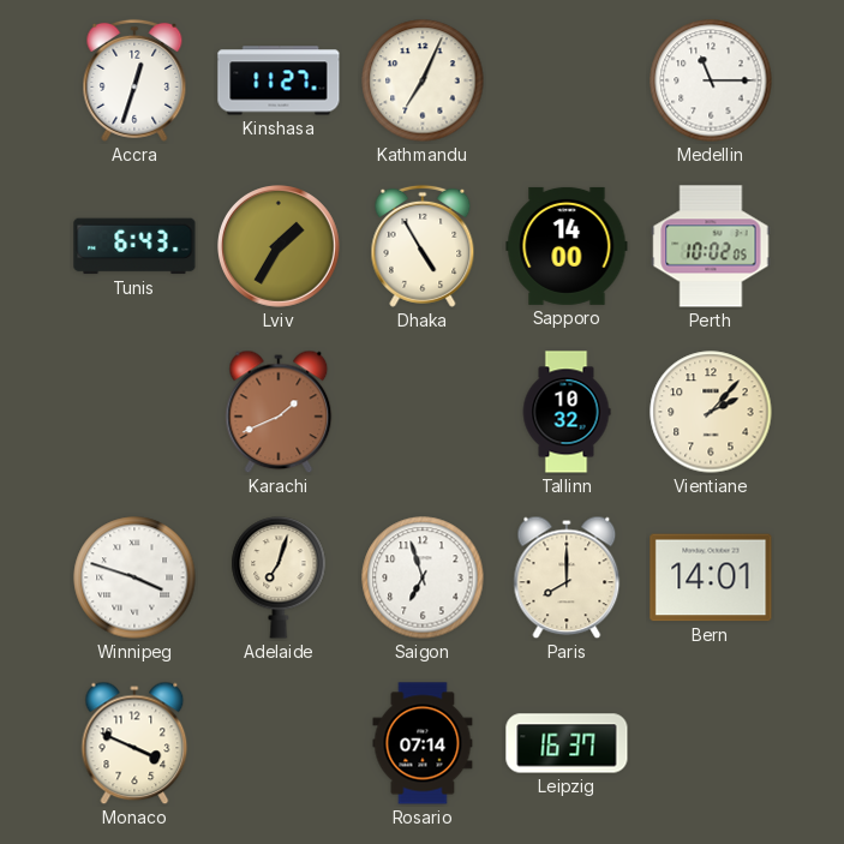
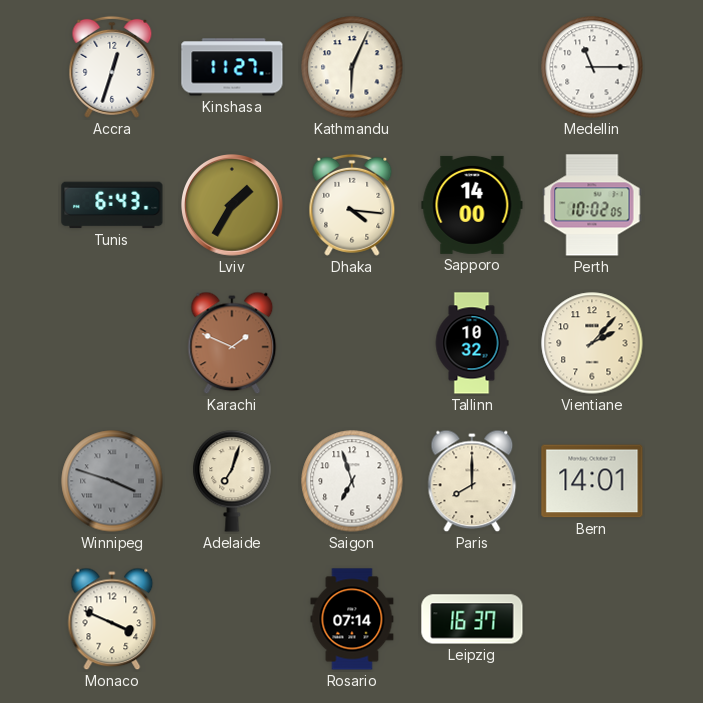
Kathmandu: 7:04 -> 6:04 (352, 67)
Dhaka: 4:55 -> 4:16 (352, 205)
Karachi: 1:41 -> 1:49 (232, 343)
Winnipeg dial: white -> grey (112, 481)
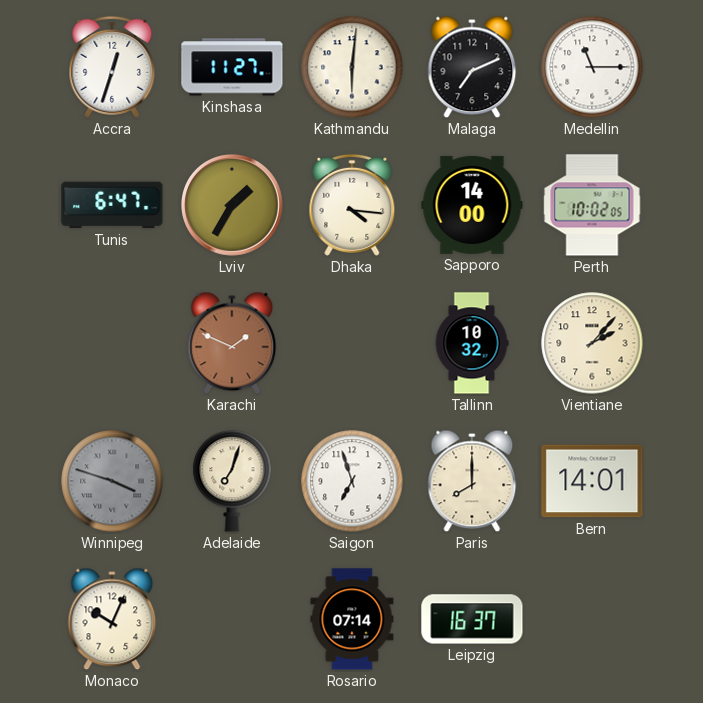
Kathmandu: 6:04 -> 6:01 (352, 67)
Malaga: none -> 7:11 (472, 67)
Tunis: 6:43 -> 6:47 (112, 205)
Monaco: 3:49 -> 10:04 (112, 619)
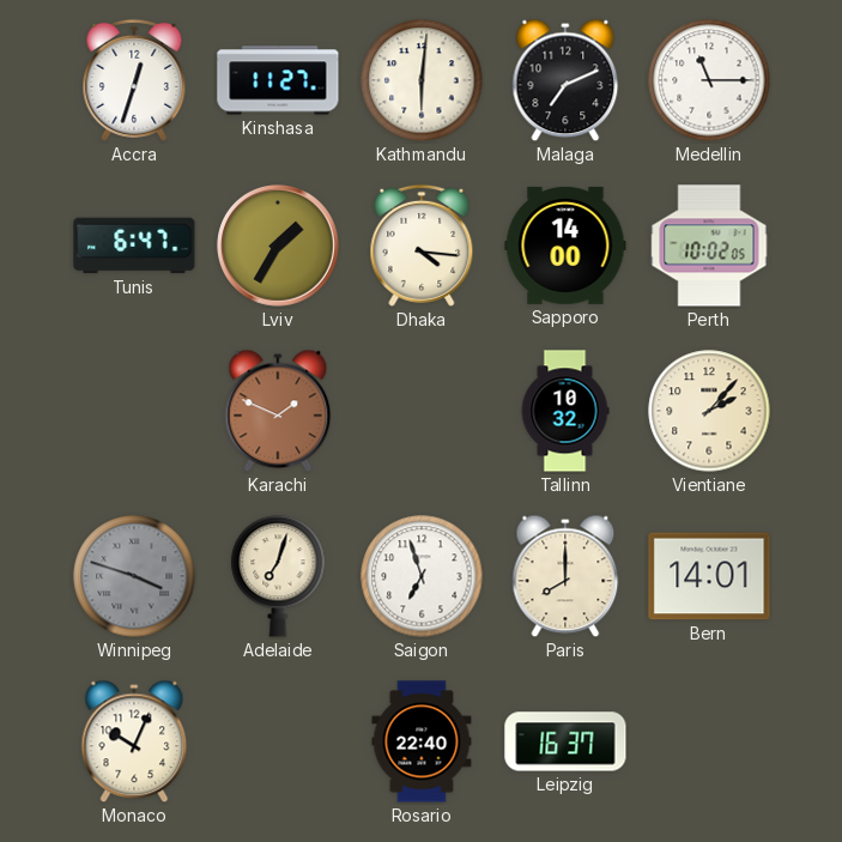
Rosario: 07:14 -> 22:40 (422, 741)
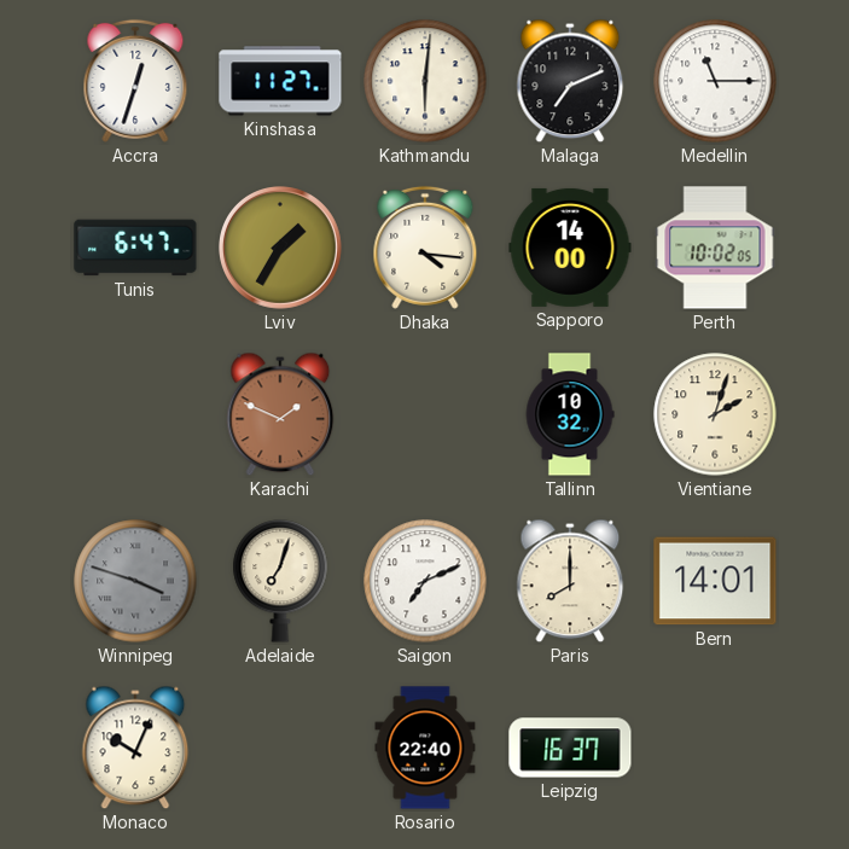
Vientiane: 2:07 -> 2:03 (715, 414)
Saigon: 6:57 -> 7:11 (425, 581)
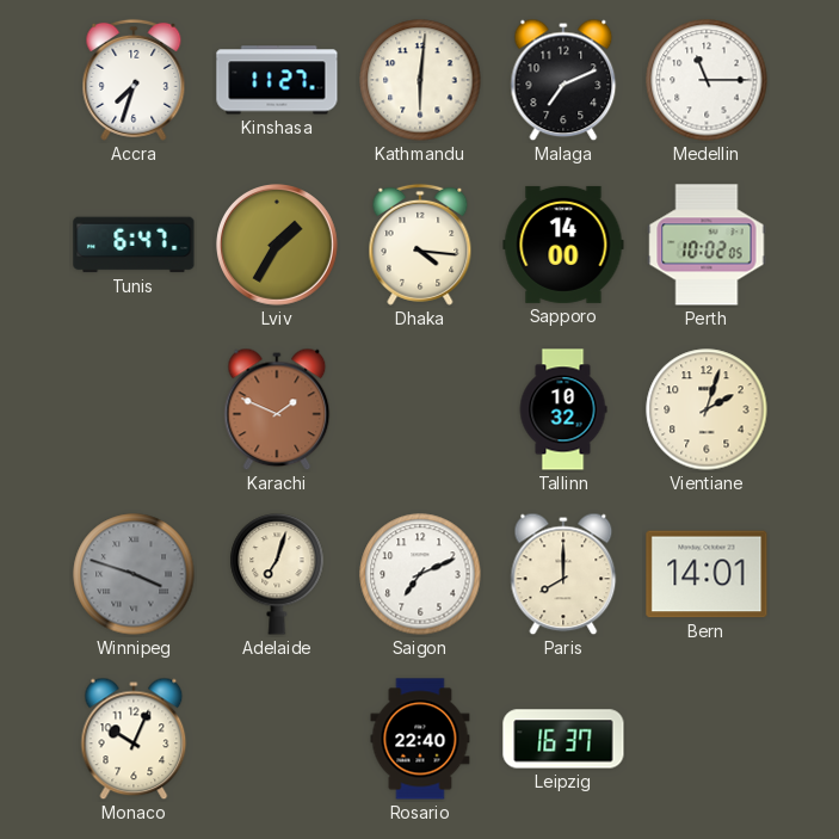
Accra: 12:33 -> 7:33 (134, 80)
